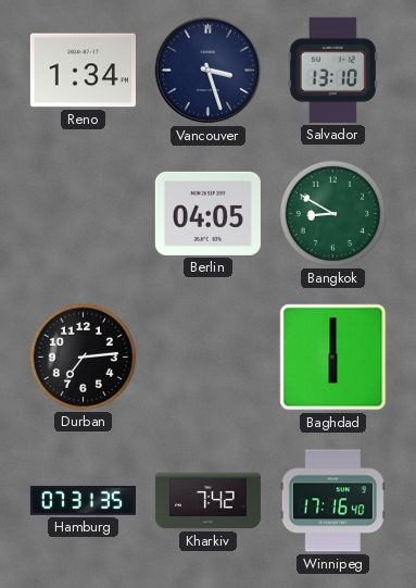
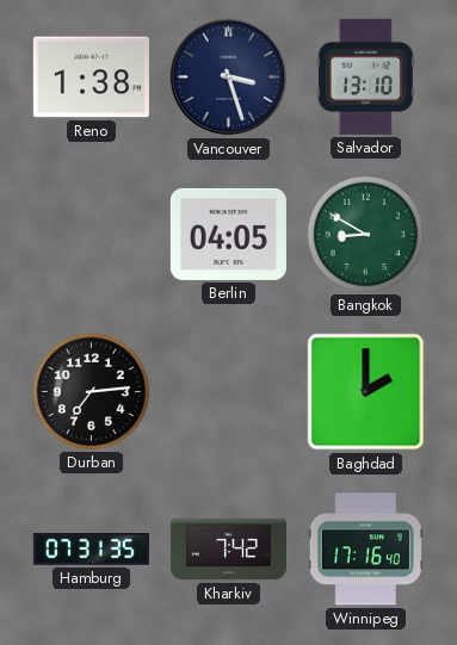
Reno: 1:34 -> 1:38 (91, 77)
Baghdad: 6:00 -> 2:00 (366, 392)
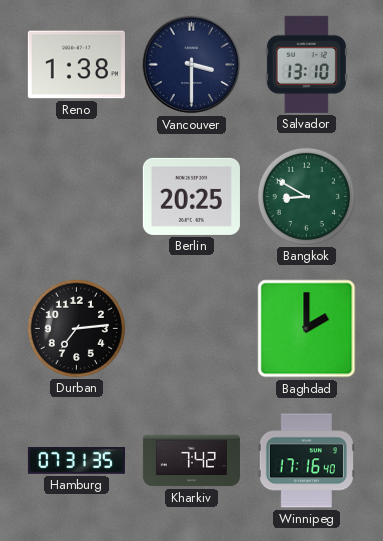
Vancouver: 3:27 -> 3:30 (192, 65)
Berlin: 04:05 -> 20:25 (191, 196)
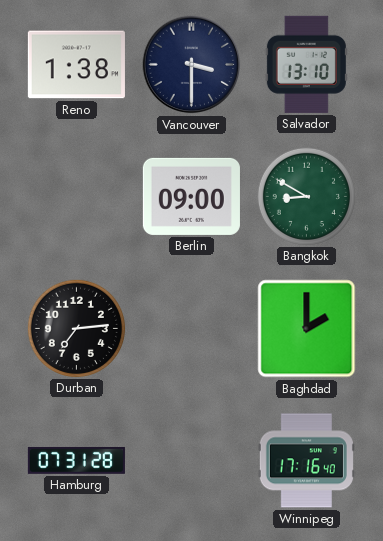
Berlin: 20:25 -> 09:00 (191, 196)
Hamburg: 07:31:35 -> 07:31:28 (76, 460)
Kharkiv: 7:42 -> none (191, 461)
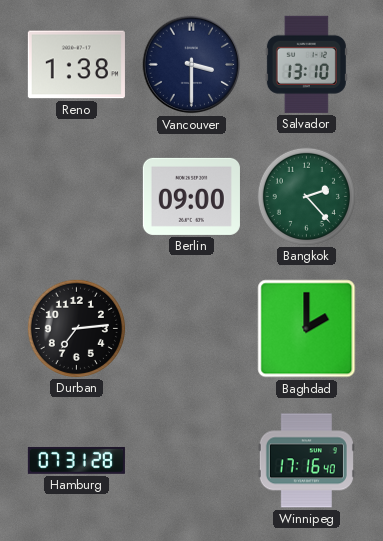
Bangkok: 8:50 -> 2:23 (306, 196)
